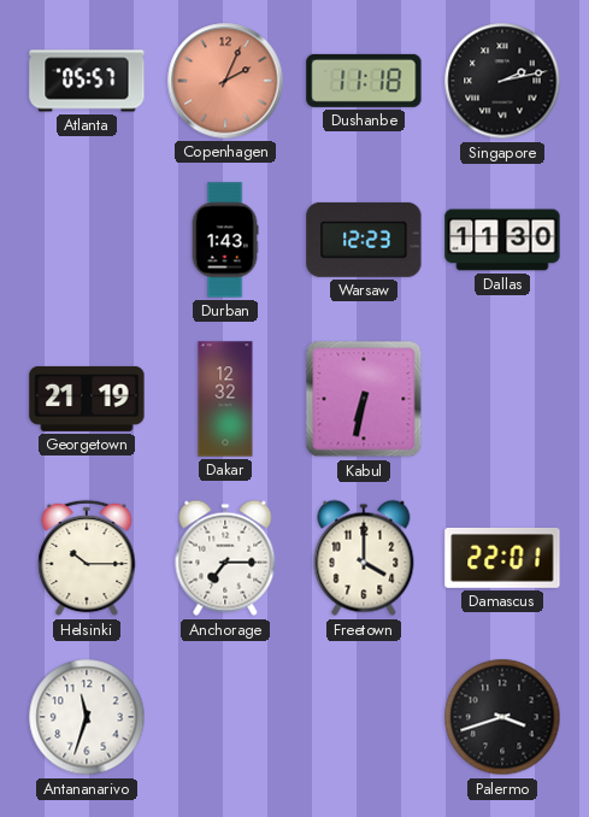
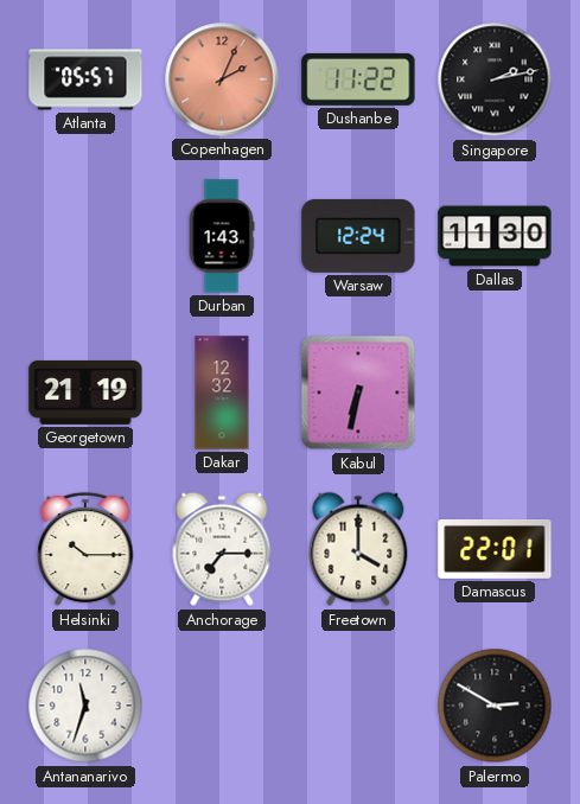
Dushanbe: 11:18 -> 11:22 (358, 79)
Warsaw: 12:23 -> 12:24 (358, 236)
Palermo: 3:42 -> 2:50 (495, 706)
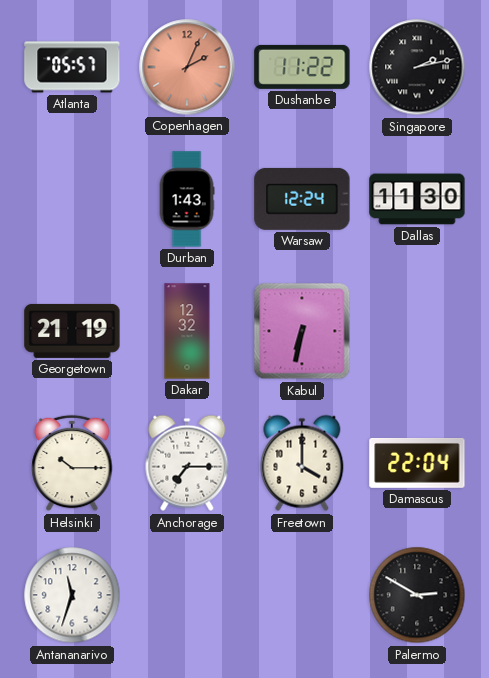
Damascus: 22:01 -> 22:04 (417, 463)
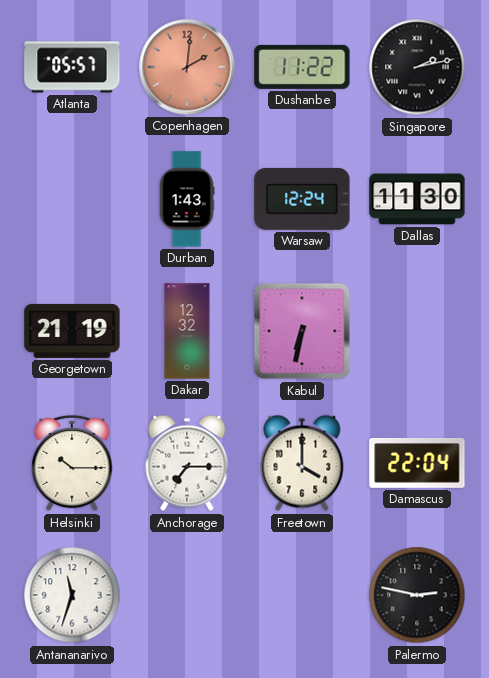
Copenhagen: 2:04 -> 2:01 (187, 67)
Palermo: 2:50 -> 2:47 (417, 595)
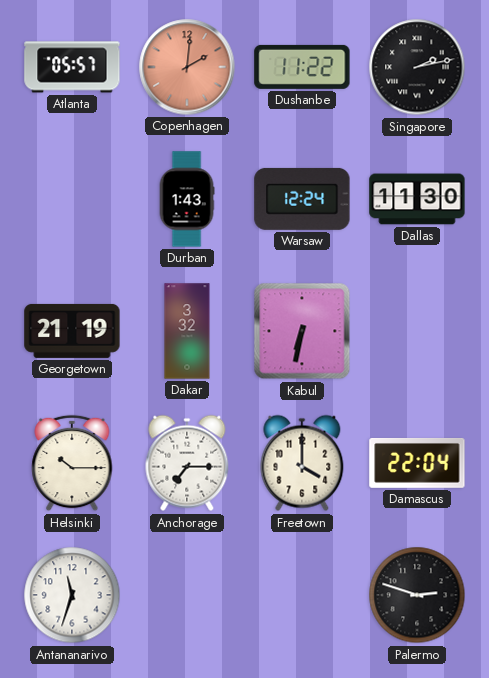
Dakar: 12:32 -> 3:32 (187, 331)
Palermo: 2:47 -> 2:48 (417, 595)
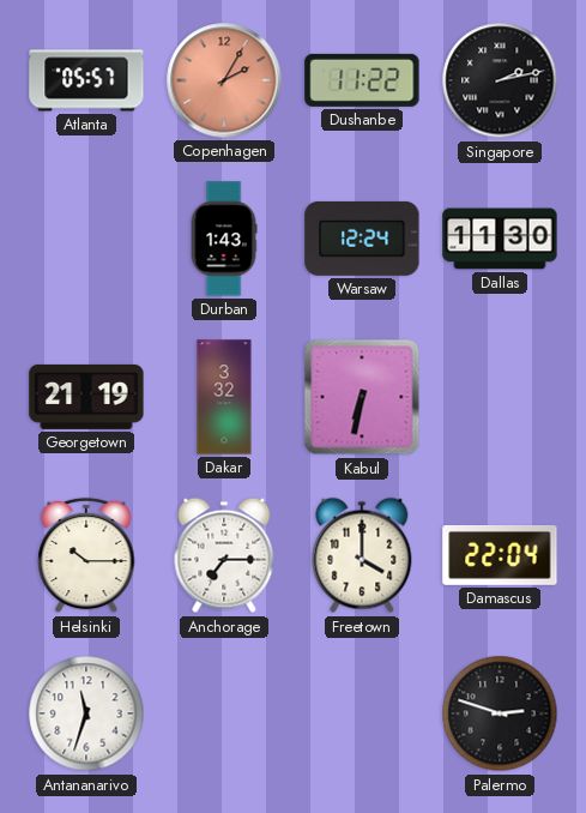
Copenhagen: 2:01 -> 2:05 (224, 80)
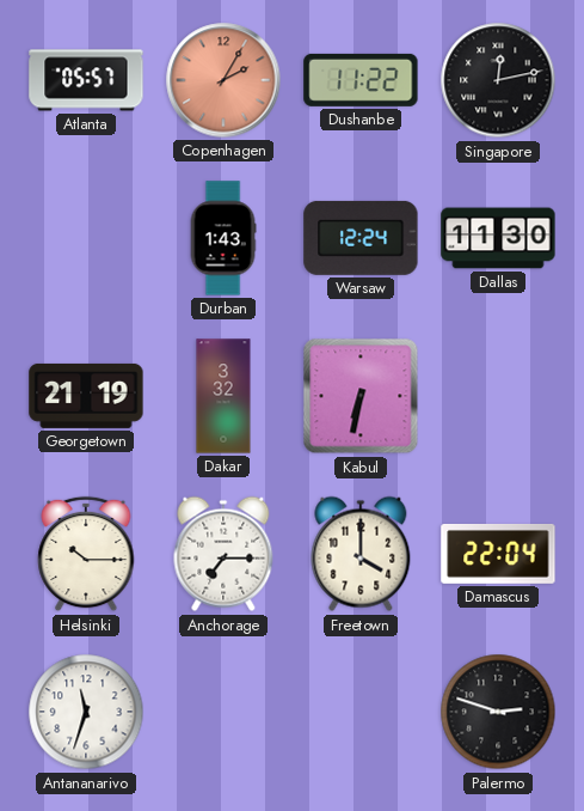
Singapore: 2:13 -> 12:13 (498, 80)
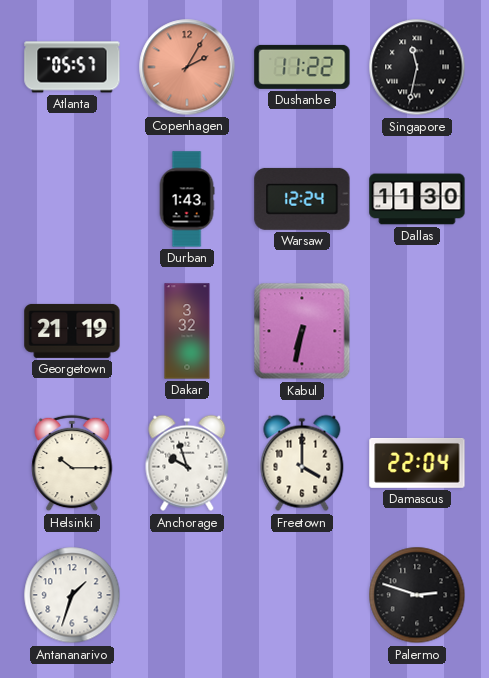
Singapore: 12:13 -> 11:32 (417, 67)
Anchorage: 7:15 -> 9:57 (187, 463)
Antananarivo: 11:33 -> 1:33 (72, 595)
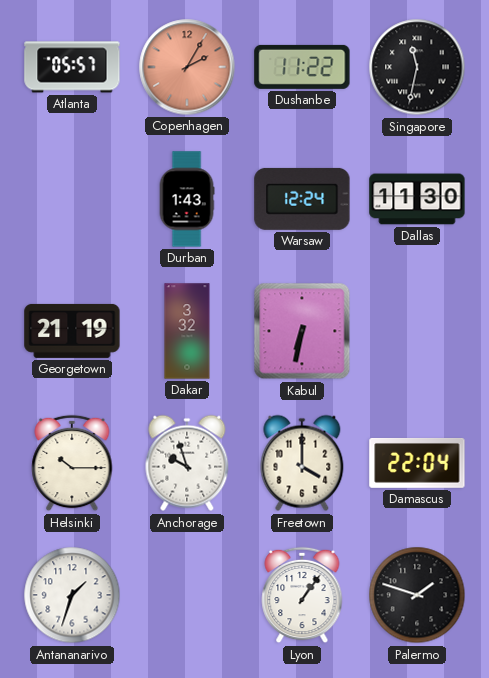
Lyon: none -> 1:06 (302, 595)
Palermo: 2:48 -> 1:48 (417, 595)
